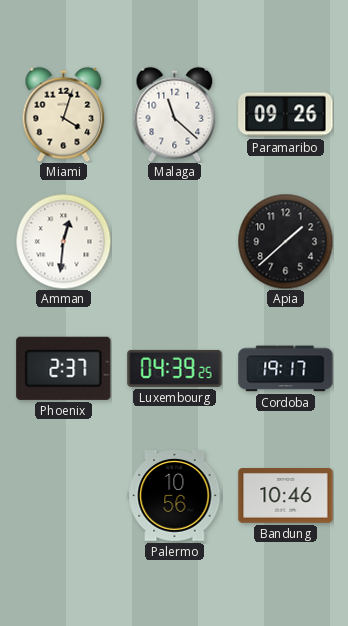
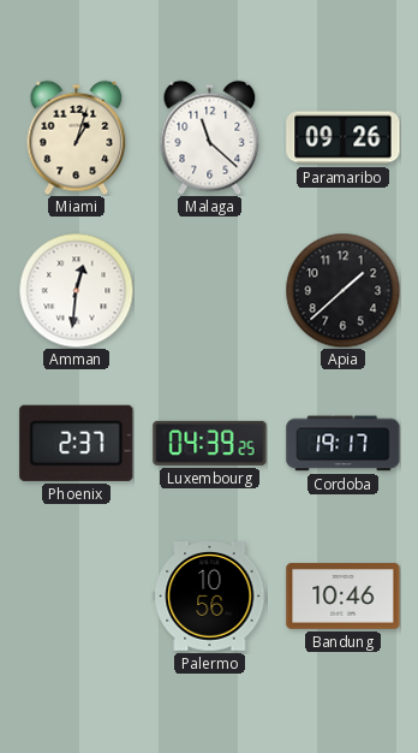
Miami: 4:03 -> 1:03 (77, 137)
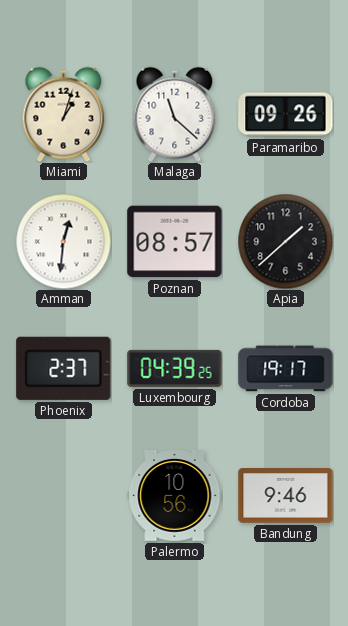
Poznan: none -> 08:57 (175, 242)
Bandung: 10:46 -> 9:46 (286, 496)
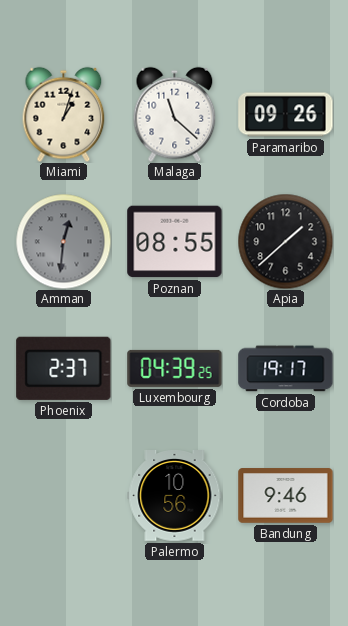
Amman dial: white -> grey (63, 241)
Poznan: 08:57 -> 08:55 (175, 242)
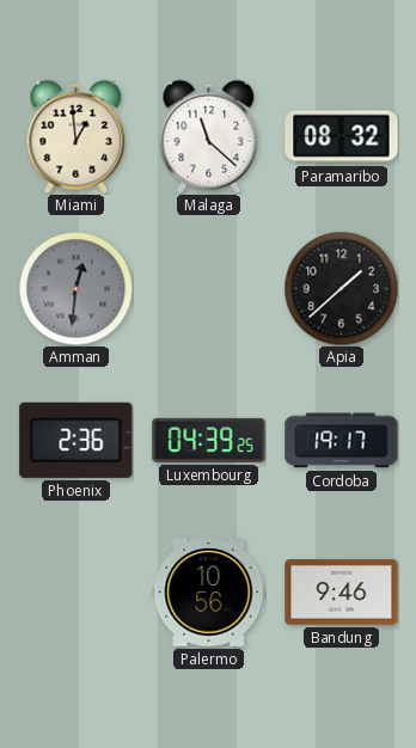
Miami: 1:03 -> 12:59 (77, 136)
Paramaribo: 09:26 -> 08:32 (342, 137)
Poznan: 08:55 -> none (175, 242)
Phoenix: 2:37 -> 2:36 (77, 440)
